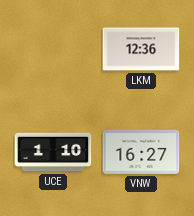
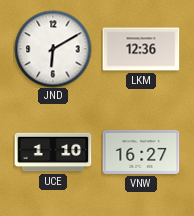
JND: none -> 6:10 (53, 49)
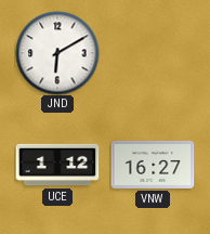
LKM: 12:36 -> none (141, 49)
UCE: 1:10 -> 1:12 (57, 165)
